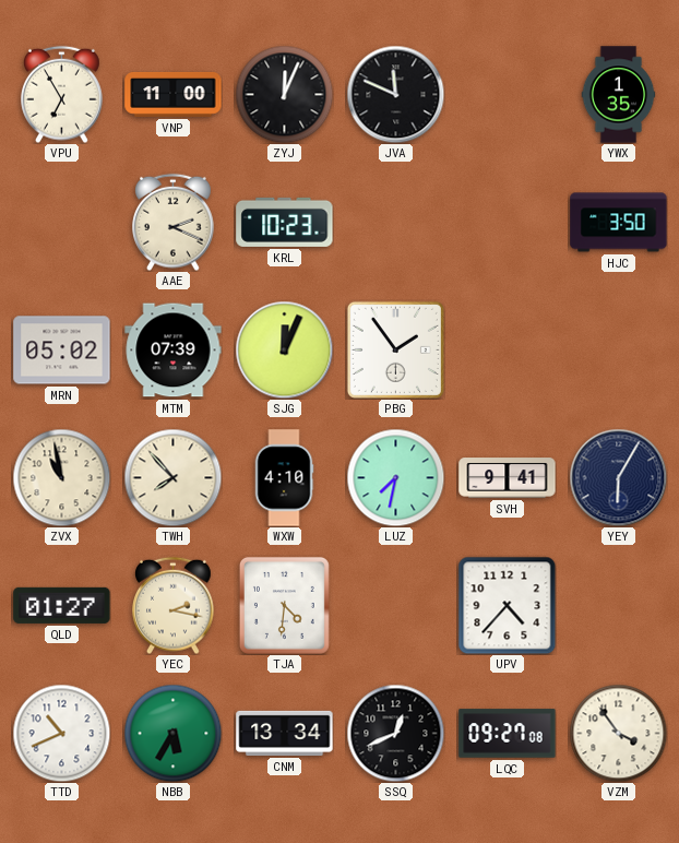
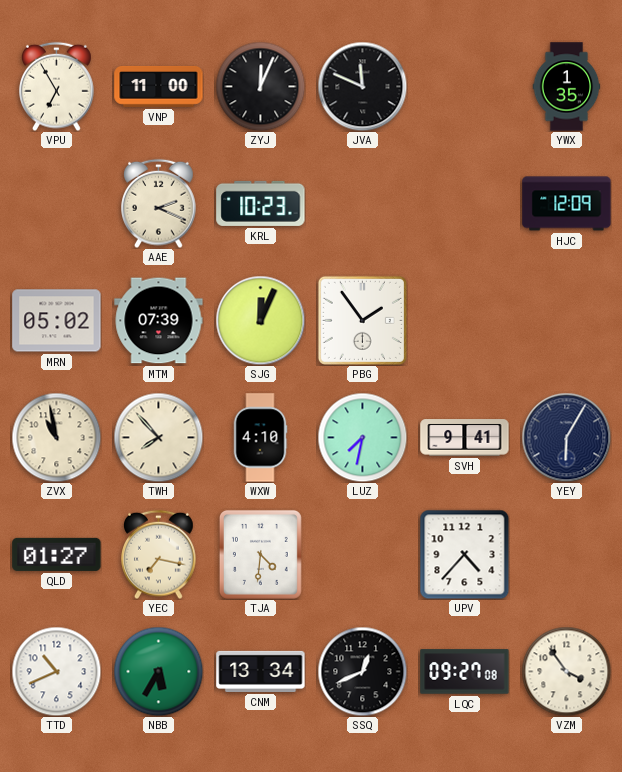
HJC: 3:50 -> 12:09 (567, 204)
YEC: 2:17 -> 7:17 (159, 554)
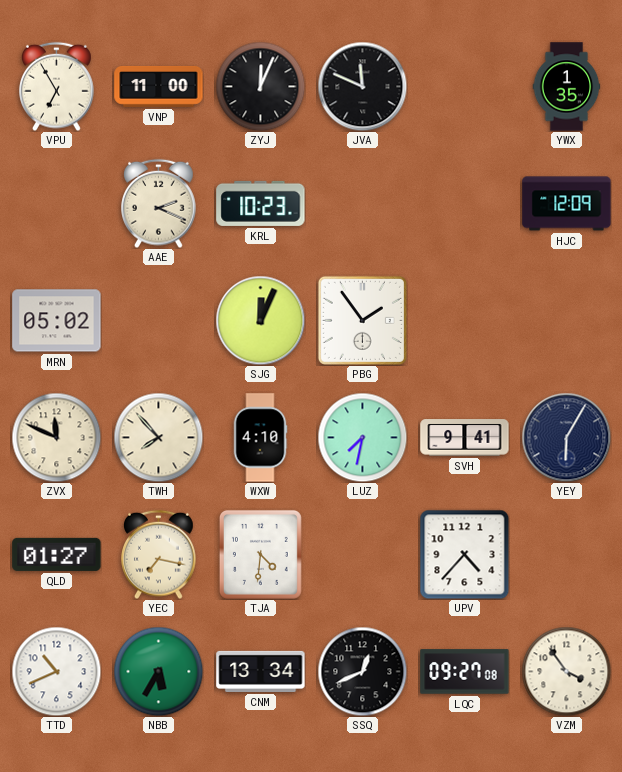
MTM: 07:39 -> none (159, 321)
ZVX: 10:58 -> 11:49 (56, 437)
